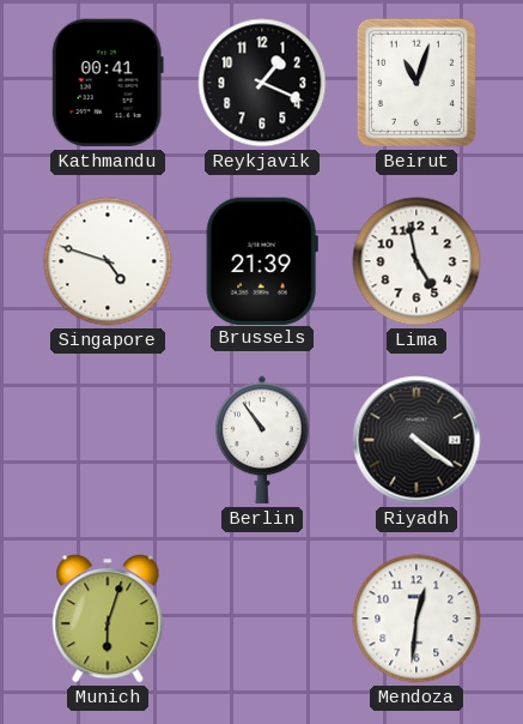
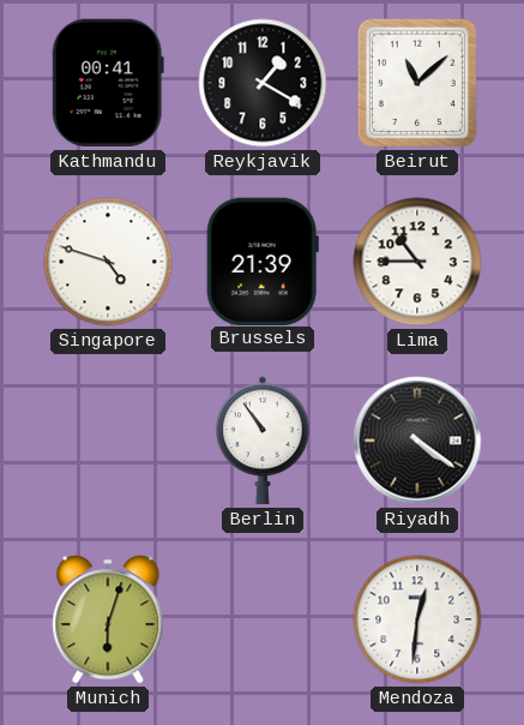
Reykjavik: 1:19 -> 1:20 (263, 83)
Beirut: 11:03 -> 11:08 (417, 83)
Lima: 4:58 -> 10:45 (417, 262)
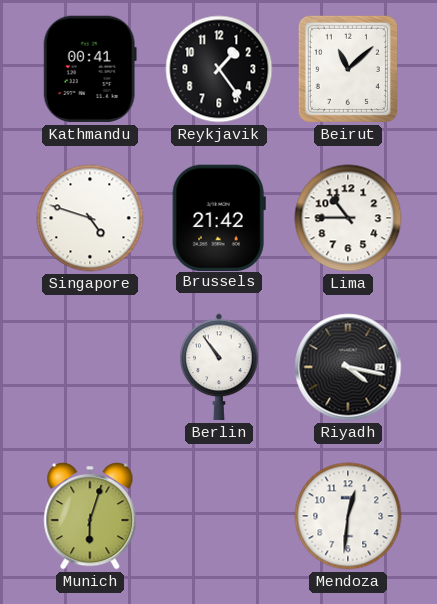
Reykjavik: 1:20 -> 1:24 (219, 69)
Brussels: 21:39 -> 21:42 (219, 217)
Riyadh: 4:21 -> 4:17 (348, 367)
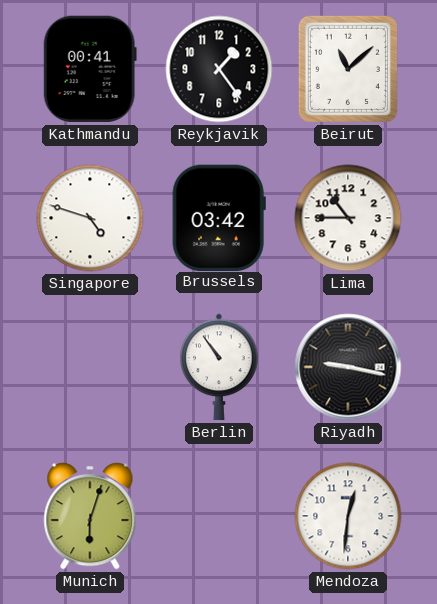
Brussels: 21:42 -> 03:42 (219, 217)
Riyadh: 4:17 -> 9:17 (348, 367)
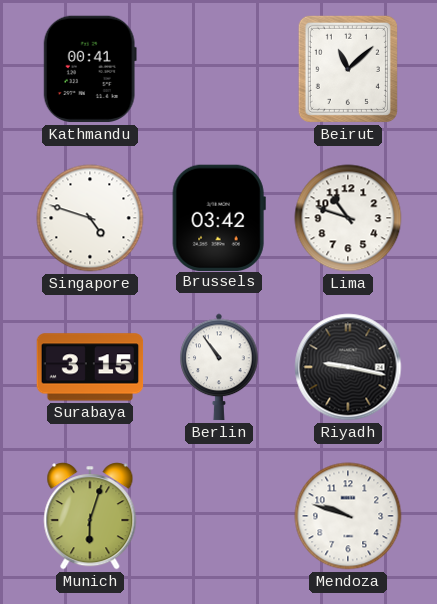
Reykjavik: 1:24 -> none (219, 69)
Lima: 10:45 -> 10:48 (348, 218)
Surabaya: none -> 3:15 (90, 367)
Mendoza: 12:31 -> 9:48 (348, 516)
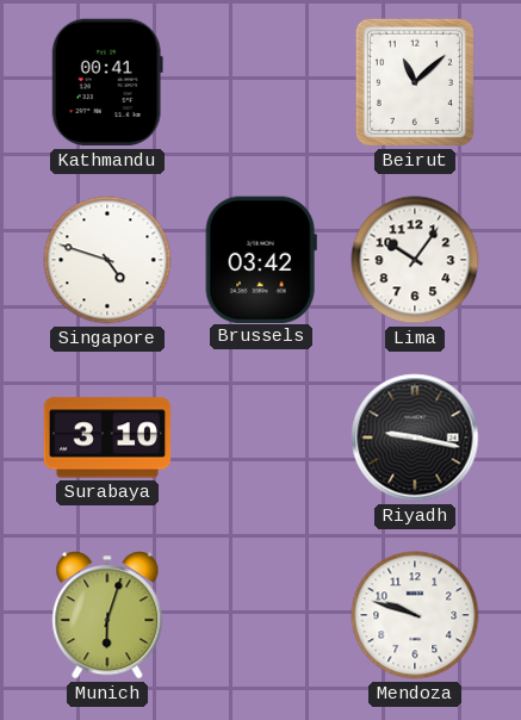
Lima: 10:48 -> 10:06 (415, 260)
Surabaya: 3:15 -> 3:10 (107, 437)
Berlin: 10:54 -> none (219, 367)
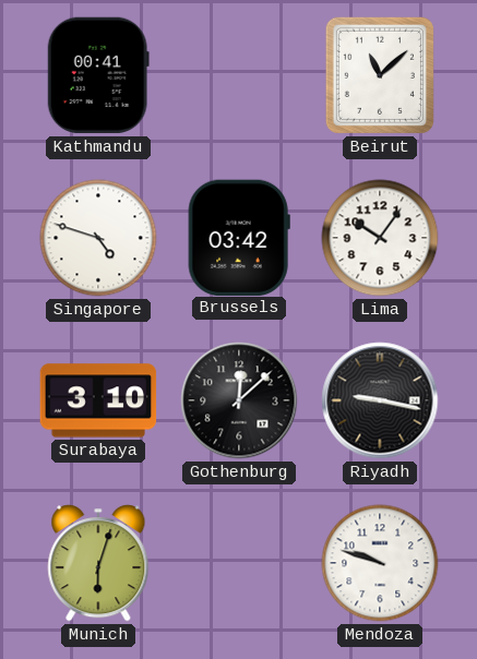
Gothenburg: none -> 12:08 (239, 400)
